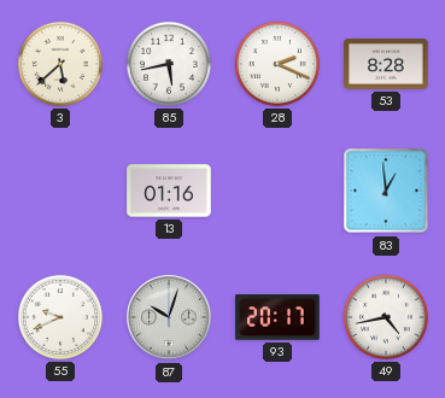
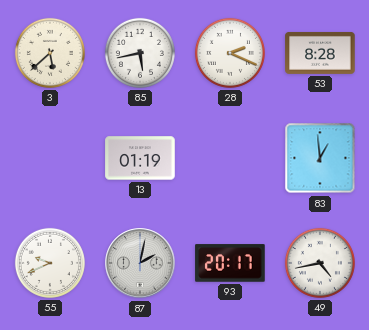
13: 01:16 -> 01:19 (140, 158)
87: 10:03 -> 2:02 (140, 263)
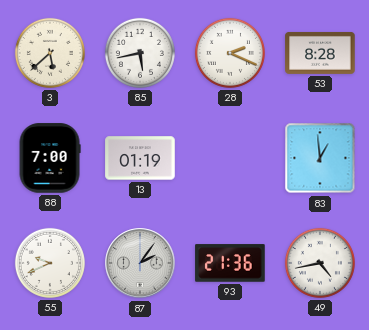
88: none -> 7:00 (50, 158)
87: 2:02 -> 2:06 (140, 263)
93: 20:17 -> 21:36 (230, 263)
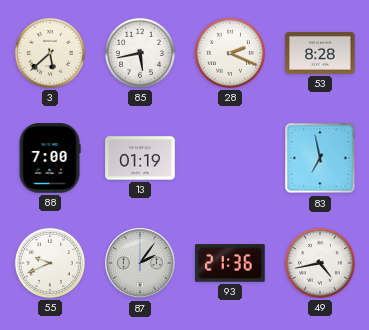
83: 12:59 -> 6:58 (320, 158)
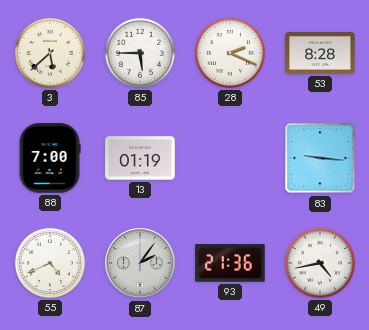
85: 5:43 -> 5:45 (140, 53)
83: 6:58 -> 9:16 (320, 158)
55: 9:41 -> 4:41 (50, 263)
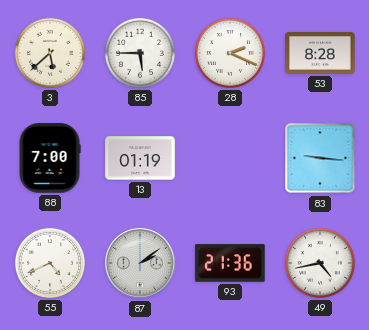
87: 2:06 -> 2:09 (140, 263)
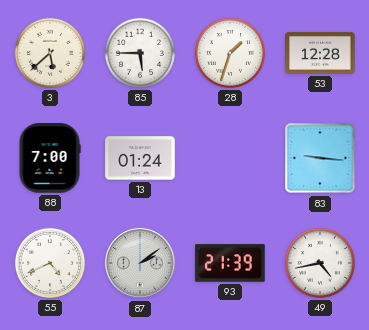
28: 2:19 -> 1:33 (230, 53)
53: 8:28 -> 12:28 (320, 53)
13: 01:19 -> 01:24 (140, 158)
93: 21:36 -> 21:39 (230, 263)
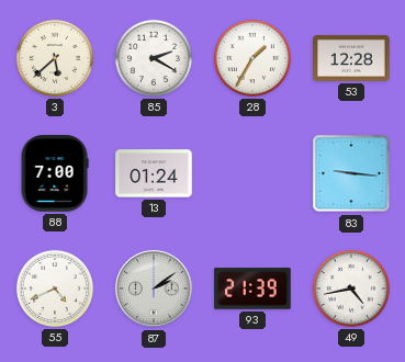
85: 5:45 -> 2:20 (154, 58)
28: 1:33 -> 1:35 (252, 58)
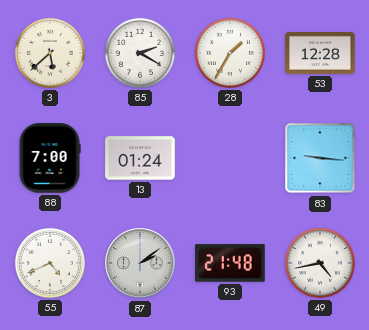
93: 21:39 -> 21:48 (230, 263)
